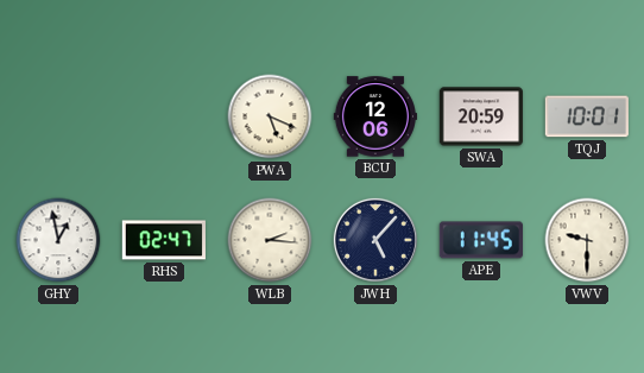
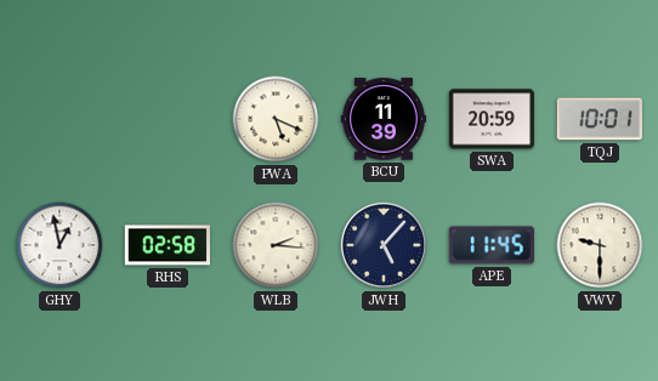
BCU: 12:06 -> 11:39 (382, 119)
RHS: 02:47 -> 02:58 (168, 245)
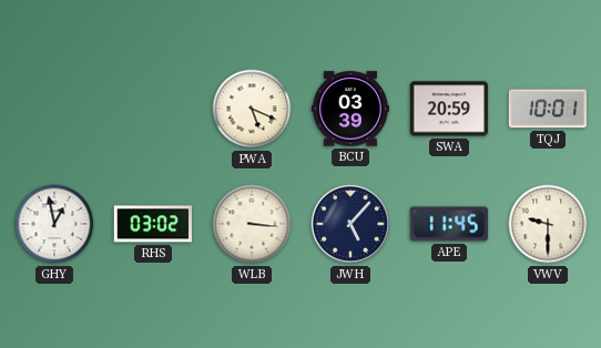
BCU: 11:39 -> 03:39 (349, 109)
RHS: 02:58 -> 03:02 (153, 224)
WLB: 2:16 -> 3:16 (252, 224)
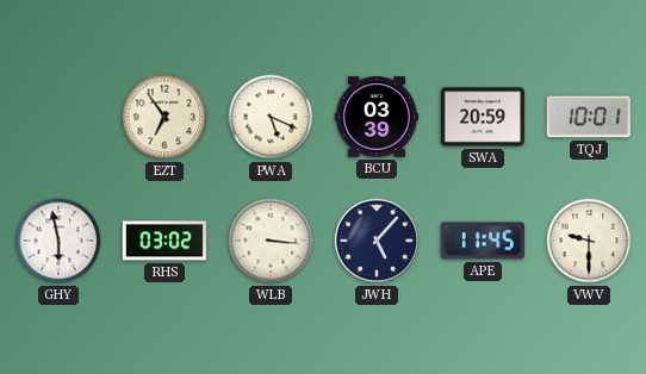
EZT: none -> 6:54 (164, 117)
GHY: 12:58 -> 5:58 (58, 241)
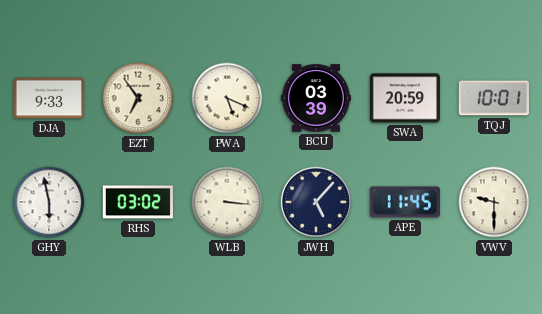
DJA: none -> 9:33 (48, 98)
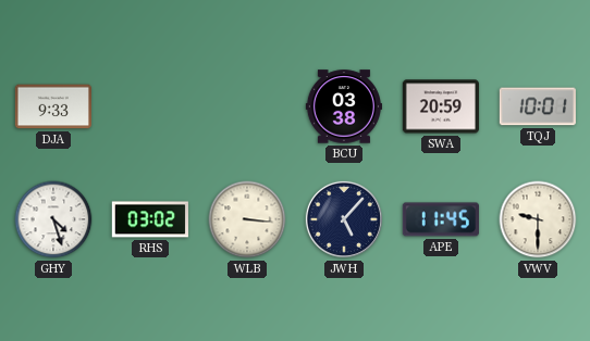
EZT: 6:54 -> none (138, 98)
PWA: 5:19 -> none (227, 98)
BCU: 03:39 -> 03:38 (343, 106)
GHY: 5:58 -> 4:27 (53, 219)
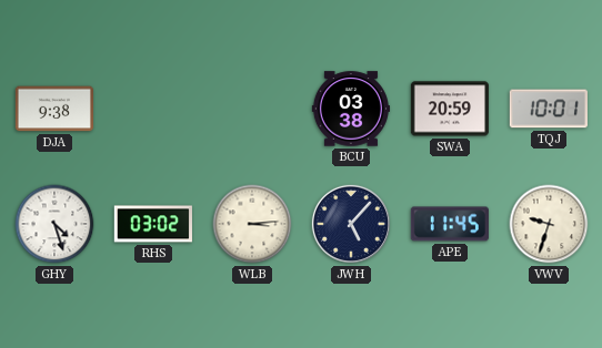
DJA: 9:33 -> 9:38 (53, 109)
WLB: 3:16 -> 3:14 (252, 224)
VWV: 9:30 -> 9:33 (549, 224)
